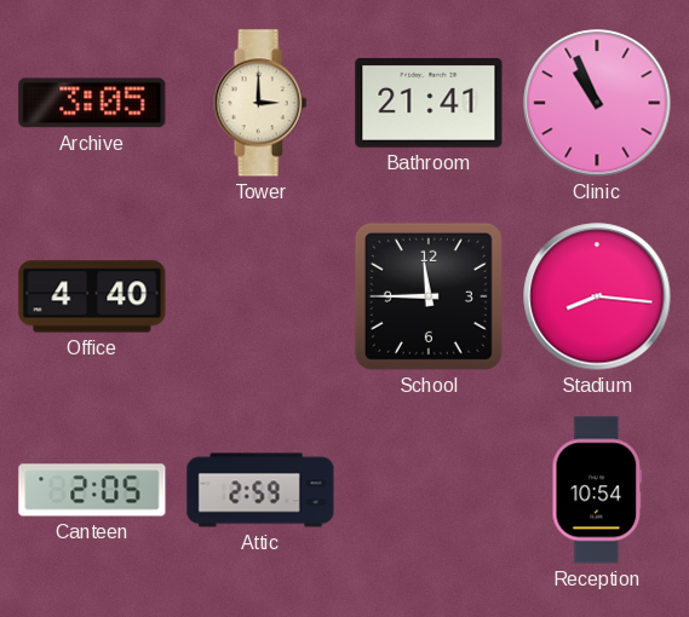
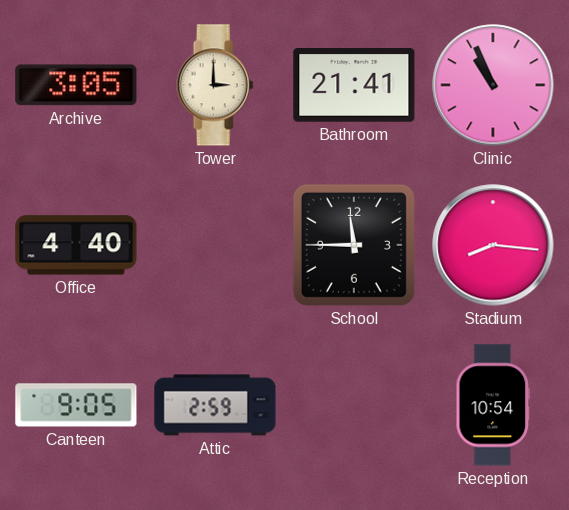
Canteen: 2:05 -> 9:05 (76, 405)
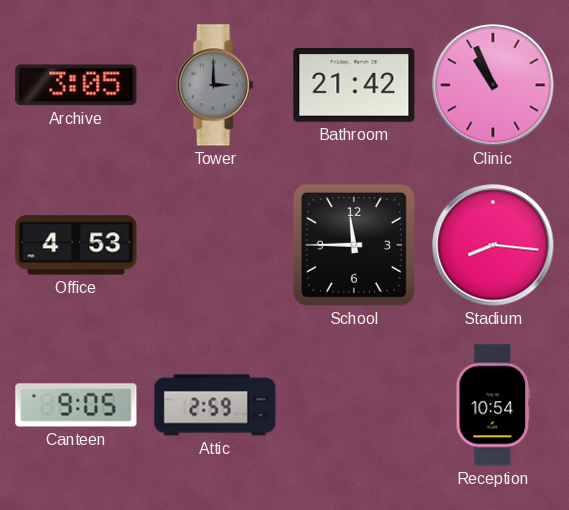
Tower dial: cream -> grey (215, 85)
Bathroom: 21:41 -> 21:42 (354, 86)
Office: 4:40 -> 4:53 (76, 245)
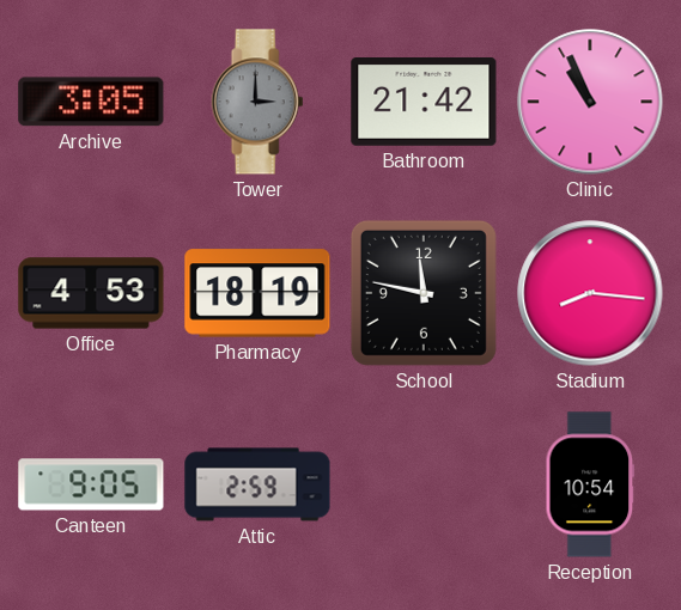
Pharmacy: none -> 18:19 (257, 293)
School: 11:45 -> 11:47 (424, 293)
